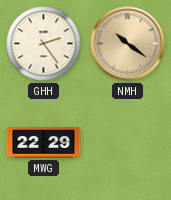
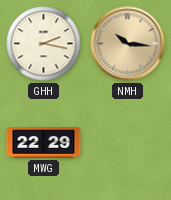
GHH: 2:24 -> 2:17 (44, 44)
NMH: 10:21 -> 10:16 (128, 44)
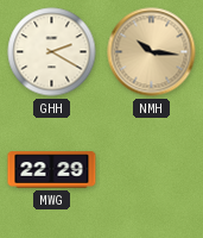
GHH: 2:17 -> 2:20 (52, 52)
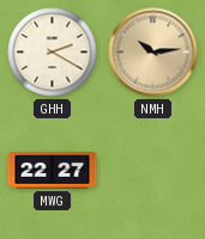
NMH: 10:16 -> 10:14 (153, 53)
MWG: 22:29 -> 22:27 (53, 171)
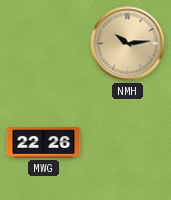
GHH: 2:20 -> none (53, 53)
MWG: 22:27 -> 22:26 (44, 143)
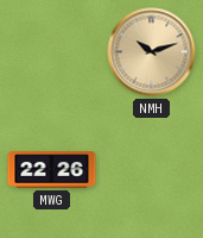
NMH: 10:14 -> 10:12 (152, 52)
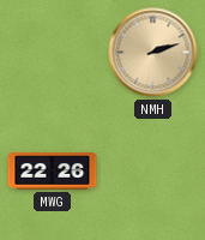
NMH: 10:12 -> 2:12 (153, 53)
